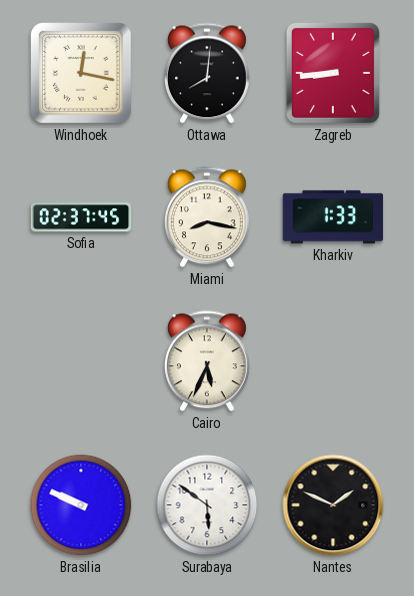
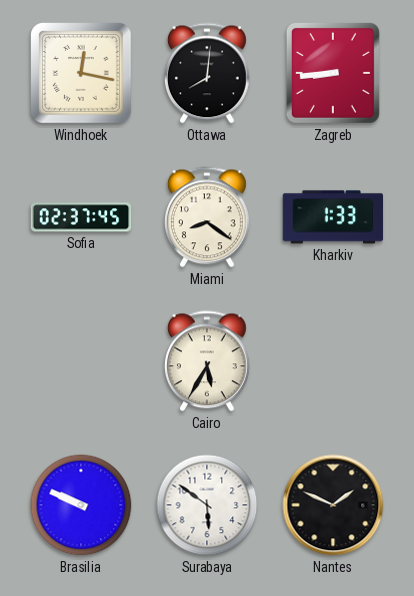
Miami: 8:17 -> 8:21 (207, 217)
Cairo: 5:34 -> 5:35 (207, 361)
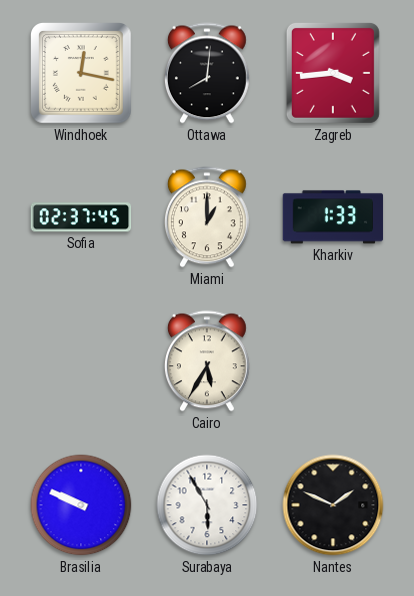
Zagreb: 8:44 -> 3:44 (333, 73)
Miami: 8:21 -> 1:00 (207, 217)
Surabaya: 5:51 -> 5:55 (207, 505)
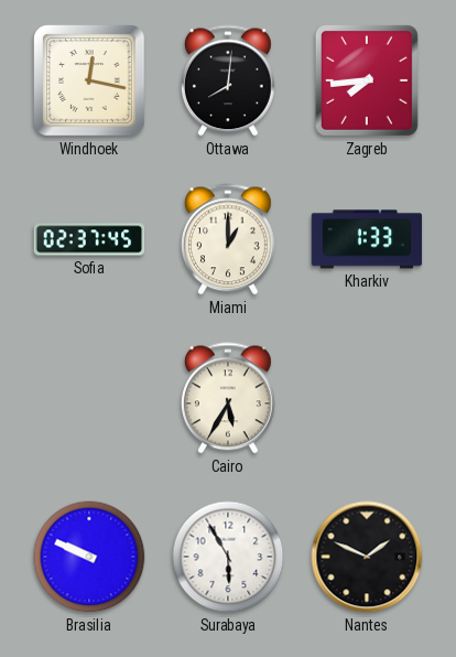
Zagreb: 3:44 -> 7:44 (367, 80)
